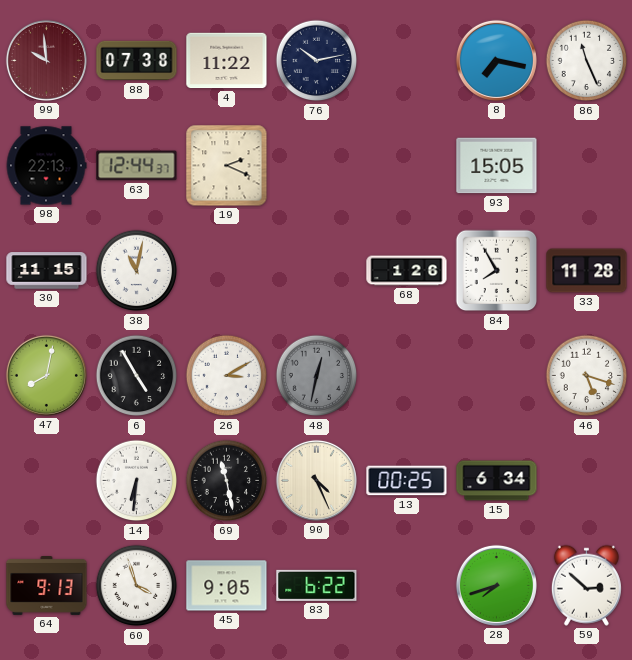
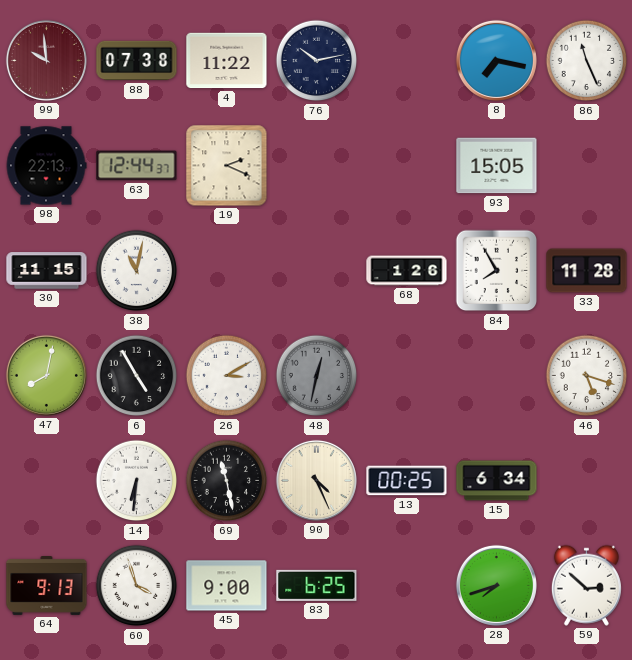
45: 9:05 -> 9:00 (227, 586)
83: 6:22 -> 6:25 (317, 585)
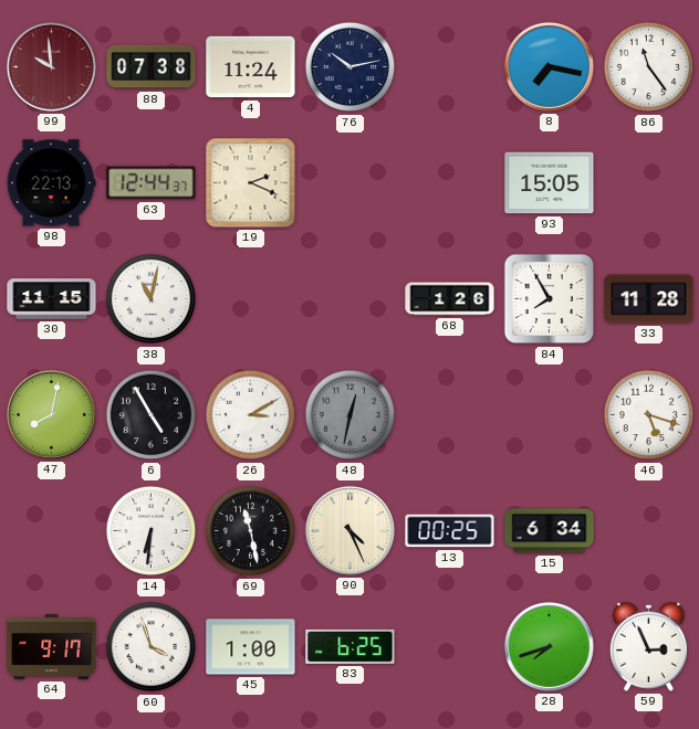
4: 11:22 -> 11:24 (251, 67)
86: 11:26 -> 11:24 (649, 67)
64: 9:13 -> 9:17 (52, 647)
45: 9:00 -> 1:00 (251, 647)
59: 2:52 -> 2:56 (648, 646)
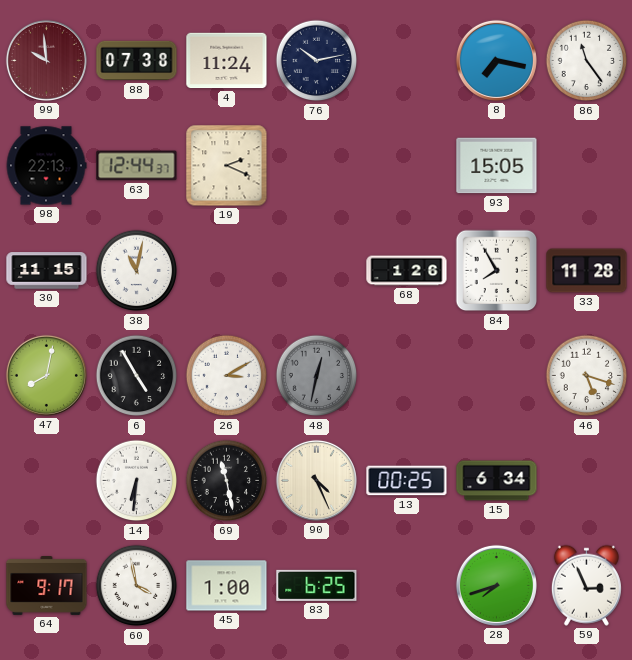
60: 3:57 -> 3:58 (137, 586)
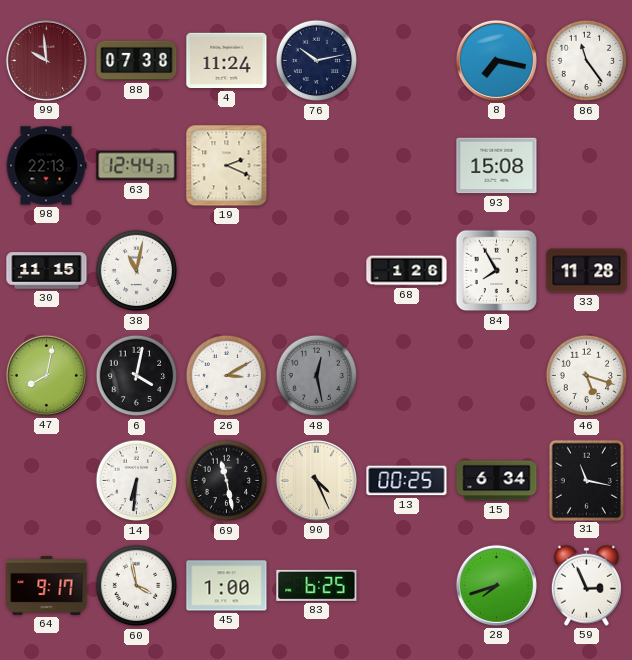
93: 15:05 -> 15:08 (497, 166)
6: 4:55 -> 4:02 (137, 376)
48: 12:32 -> 12:28 (317, 376)
31: none -> 11:17 (586, 480)
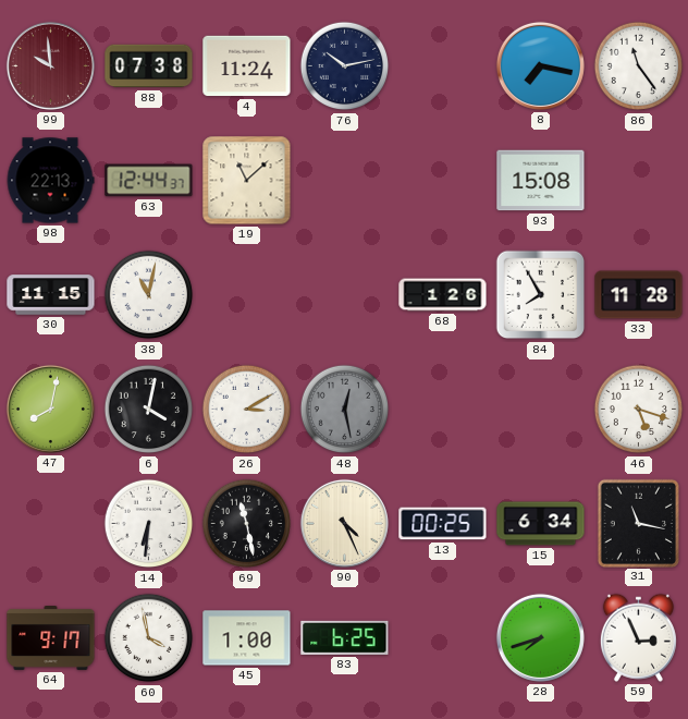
19: 2:19 -> 11:08 (247, 181)
